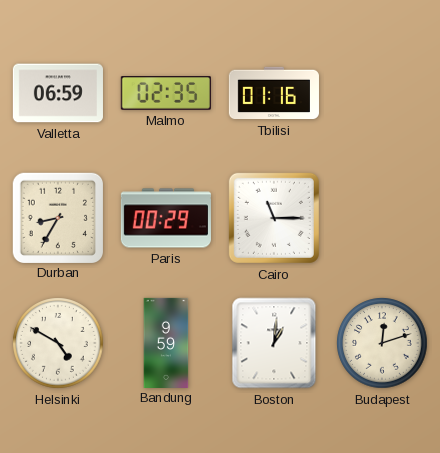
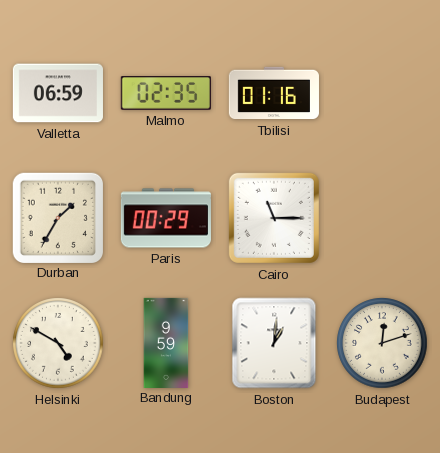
Durban: 8:35 -> 1:35 (57, 217)
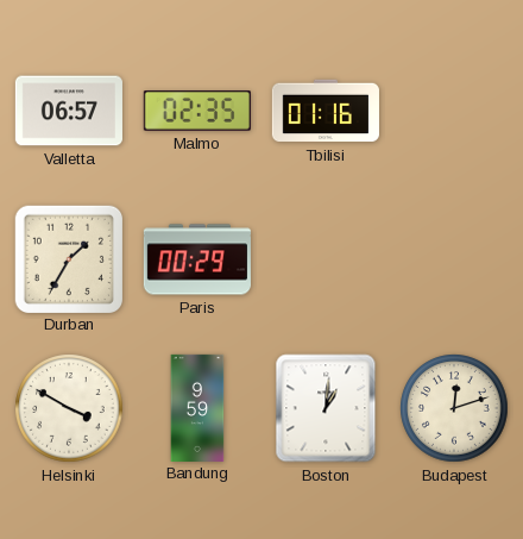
Valletta: 06:59 -> 06:57 (69, 111)
Cairo: 11:15 -> none (274, 218)
Helsinki: 4:50 -> 3:50 (69, 408)
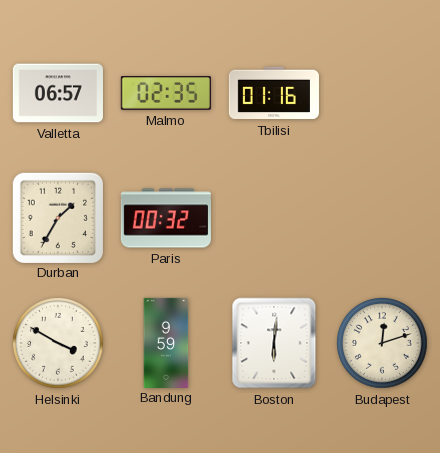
Paris: 00:29 -> 00:32 (166, 218)
Boston: 1:01 -> 6:01 (274, 343)
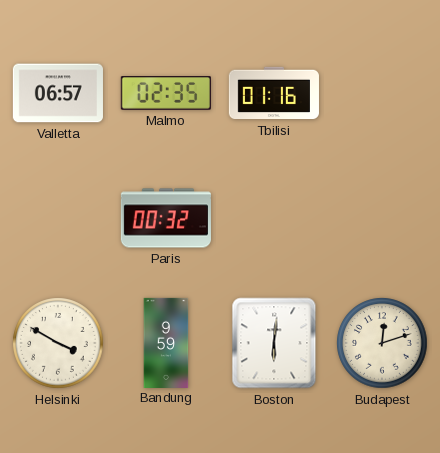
Durban: 1:35 -> none (57, 217)
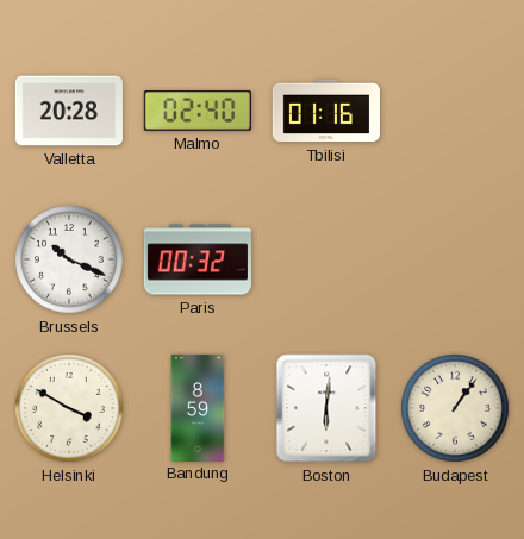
Valletta: 06:57 -> 20:28 (69, 111)
Malmo: 02:35 -> 02:40 (198, 111)
Brussels: none -> 10:19 (69, 259)
Bandung: 9:59 -> 8:59 (198, 407)
Budapest: 12:12 -> 1:06 (455, 408)
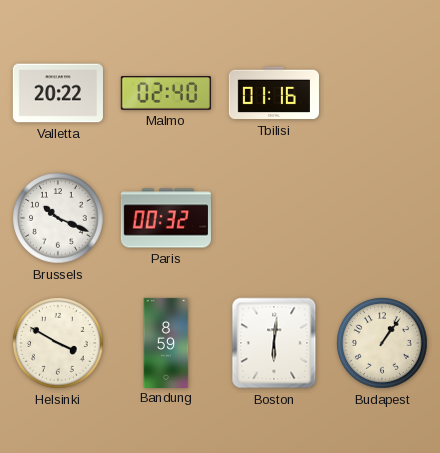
Valletta: 20:28 -> 20:22 (58, 93)
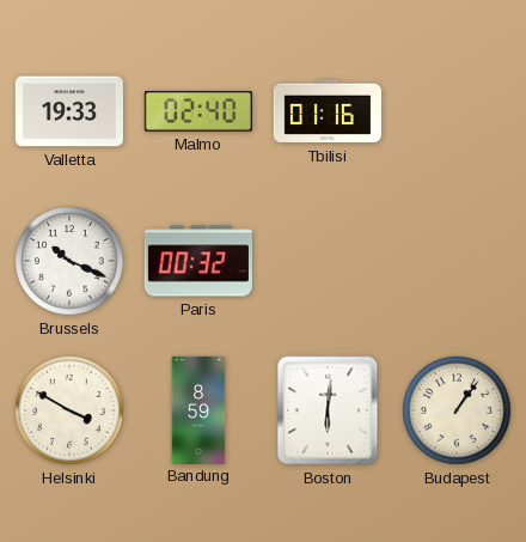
Valletta: 20:22 -> 19:33 (69, 111)
